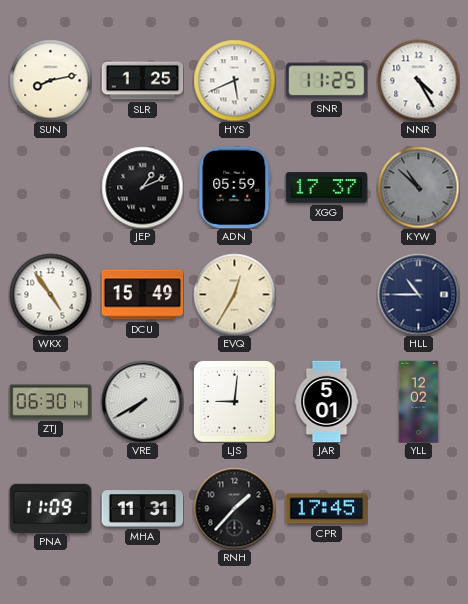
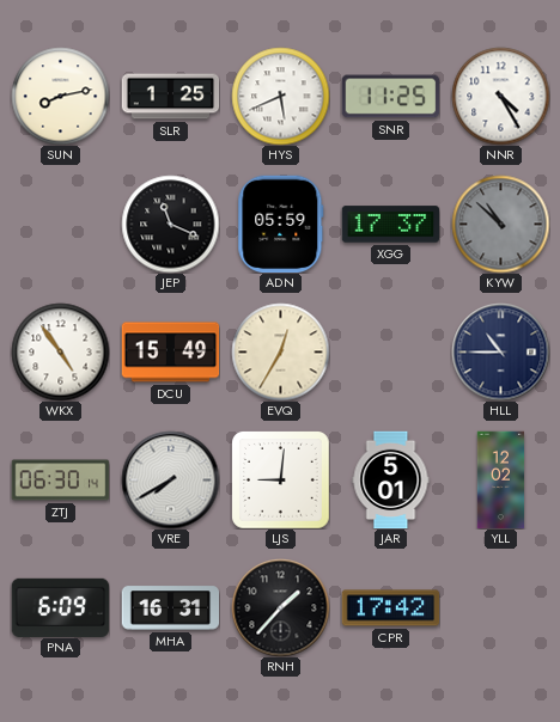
JEP: 1:11 -> 11:19 (170, 224)
PNA: 11:09 -> 6:09 (60, 607)
MHA: 11:31 -> 16:31 (170, 608)
CPR: 17:45 -> 17:42 (390, 608)
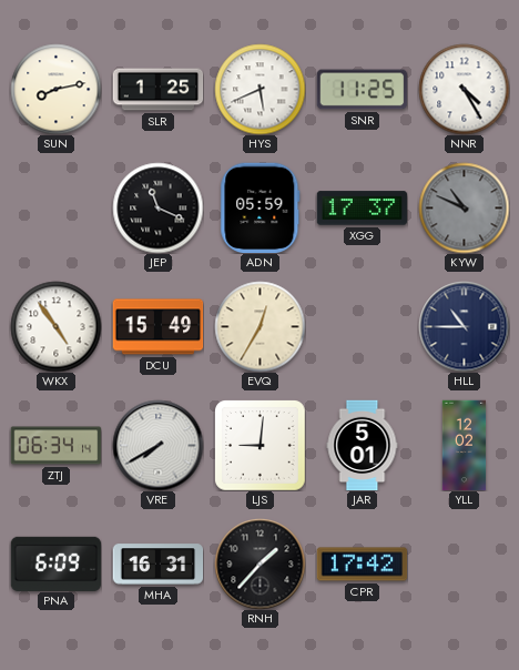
KYW: 10:52 -> 10:49 (464, 207)
ZTJ: 06:30 -> 06:34 (55, 446)
